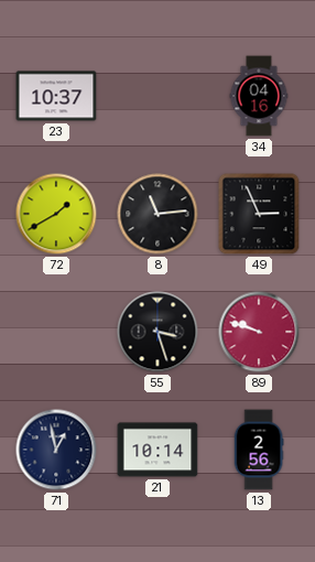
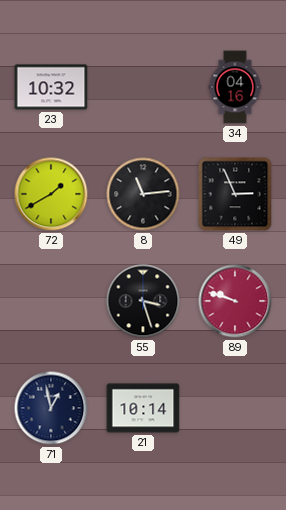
23: 10:37 -> 10:32 (51, 87)
13: 2:56 -> none (259, 450)
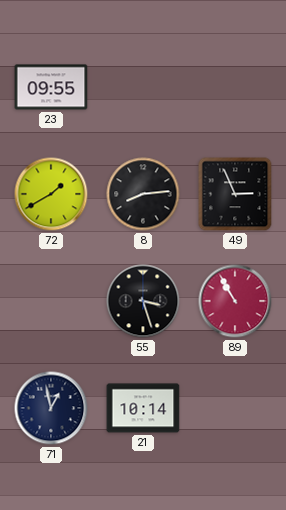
23: 10:32 -> 09:55 (51, 87)
34: 04:16 -> none (235, 87)
8: 11:14 -> 8:14 (143, 194)
89: 9:48 -> 10:55 (235, 301)
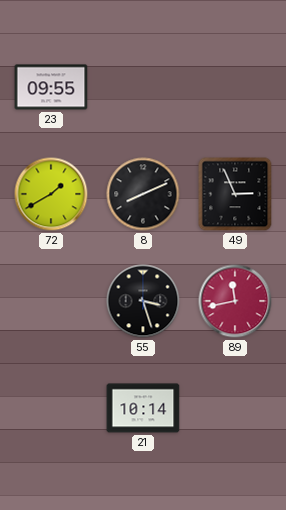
8: 8:14 -> 8:11 (143, 194)
89: 10:55 -> 11:43 (235, 301)
71: 12:58 -> none (51, 408)
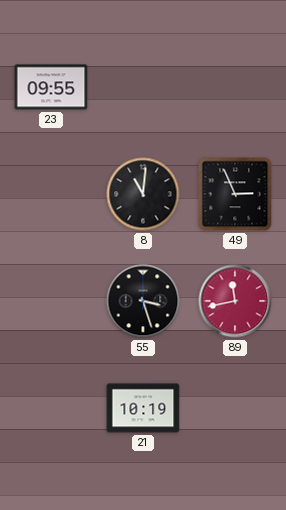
72: 1:40 -> none (51, 194)
8: 8:11 -> 11:01 (143, 194)
21: 10:14 -> 10:19 (143, 408)
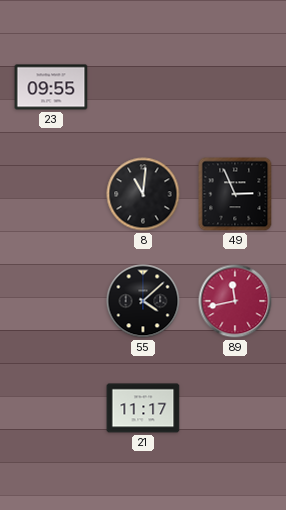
55: 3:27 -> 4:08 (143, 301)
21: 10:19 -> 11:17 (143, 408)
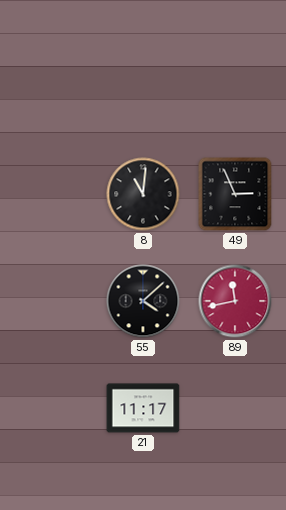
23: 09:55 -> none (51, 87)
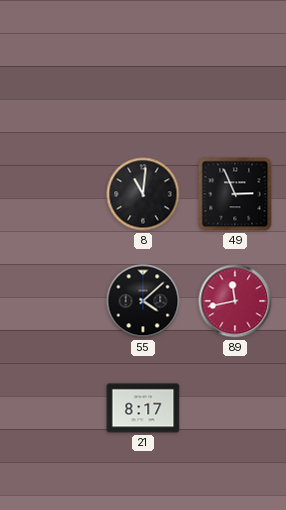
21: 11:17 -> 8:17 (143, 408)
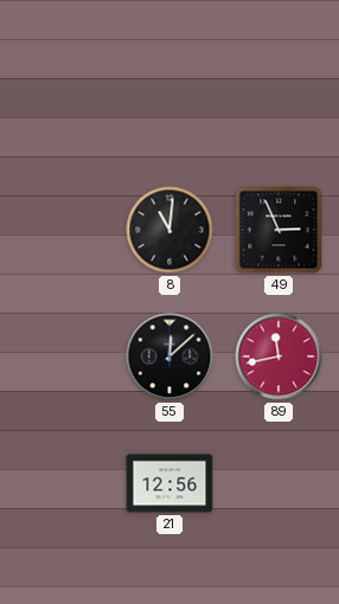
55: 4:08 -> 12:08 (170, 356)
21: 8:17 -> 12:56 (170, 483)
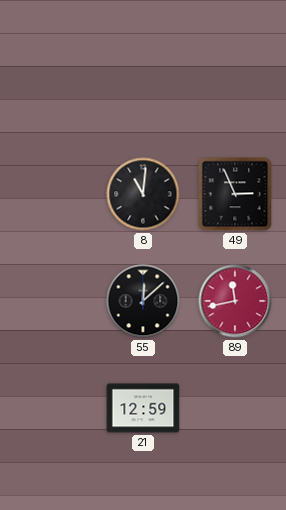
21: 12:56 -> 12:59 (143, 408)
